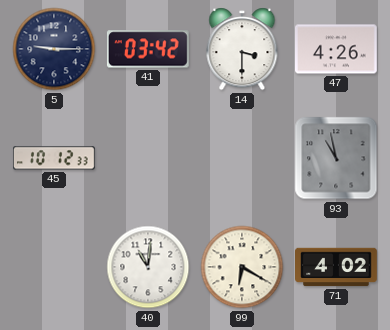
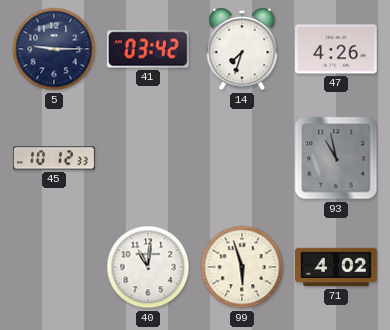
14: 3:30 -> 7:33 (242, 49)
99: 6:20 -> 5:57 (242, 267)
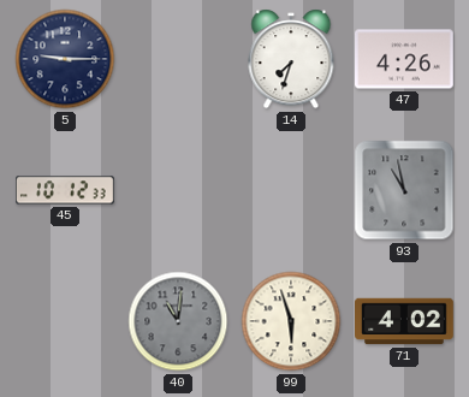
41: 03:42 -> none (148, 49)
40 dial: white -> grey (178, 321)
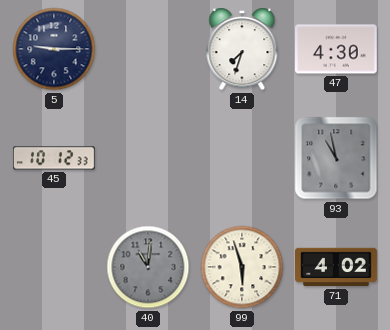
47: 4:26 -> 4:30 (337, 49)
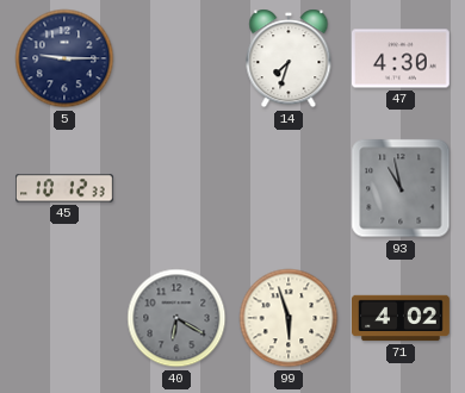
40: 11:01 -> 6:20 (176, 318)
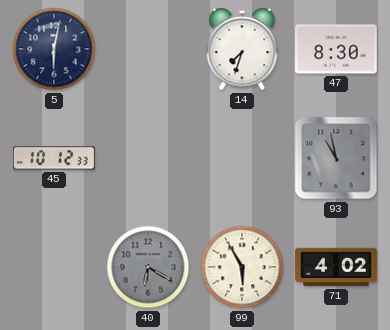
5: 9:15 -> 6:02 (54, 49)
47: 4:30 -> 8:30 (337, 49)
99: 5:57 -> 5:55 (242, 267)
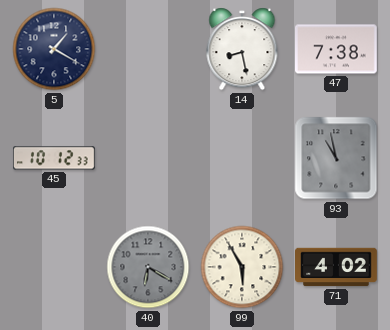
5: 6:02 -> 1:20 (54, 49)
14: 7:33 -> 8:28 (242, 49)
47: 8:30 -> 7:38 (337, 49)
